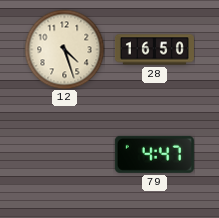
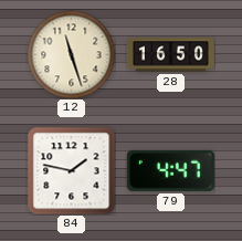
12: 4:27 -> 11:27 (71, 54)
84: none -> 1:47 (71, 170)
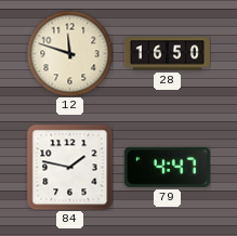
12: 11:27 -> 11:48 (69, 53)
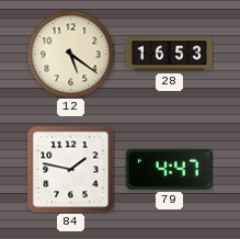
12: 11:48 -> 5:21 (70, 54)
28: 16:50 -> 16:53 (169, 55)
